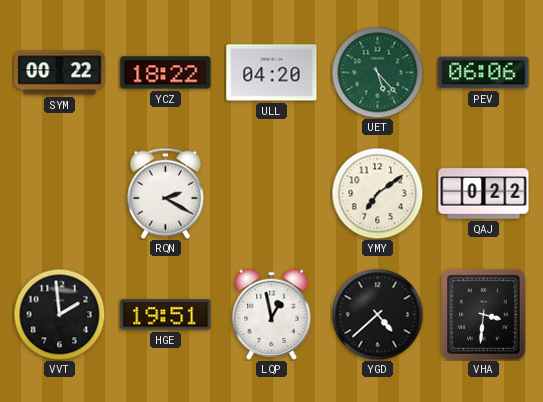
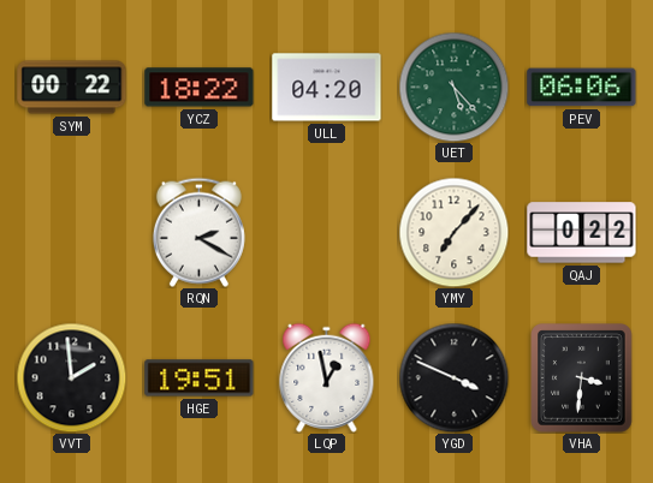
YMY: 7:09 -> 7:07 (453, 232)
YGD: 4:38 -> 3:49 (453, 377)
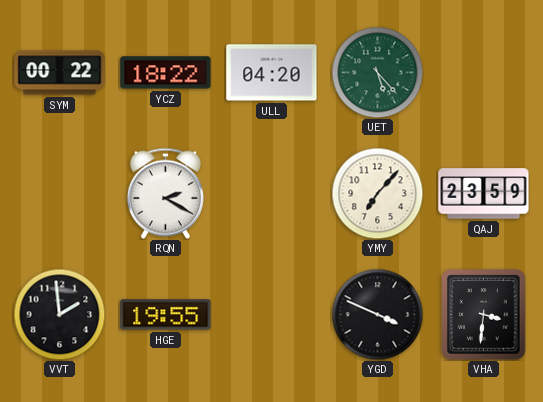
PEV: 06:06 -> none (582, 88)
QAJ: 0:22 -> 23:59 (484, 194)
HGE: 19:51 -> 19:55 (166, 315)
LQP: 12:58 -> none (327, 377)
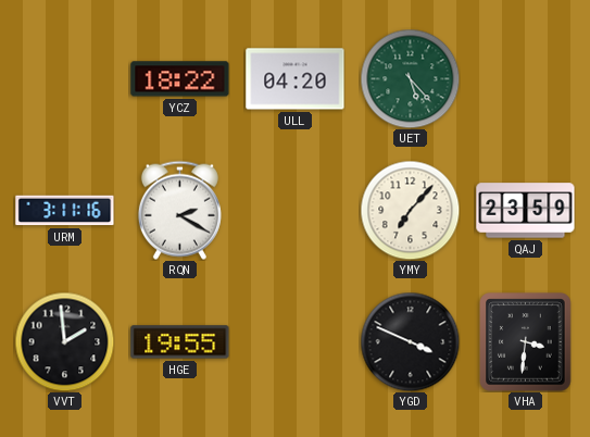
SYM: 00:22 -> none (60, 73)
URM: none -> 3:11 (65, 211)
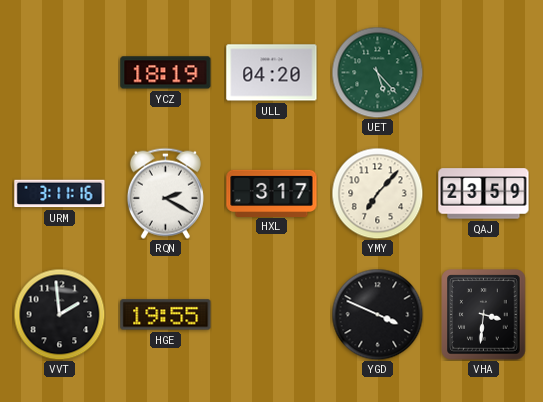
YCZ: 18:22 -> 18:19 (166, 73)
HXL: none -> 3:17 (272, 193)
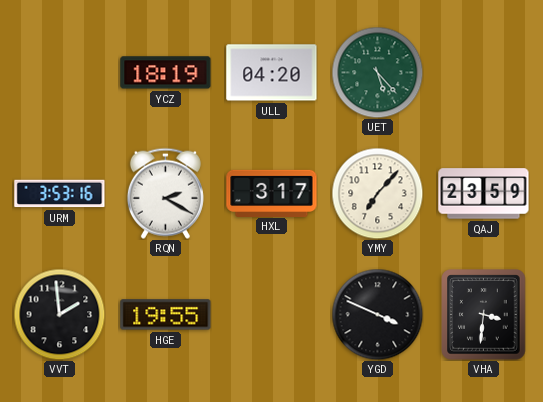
URM: 3:11 -> 3:53 (60, 194)
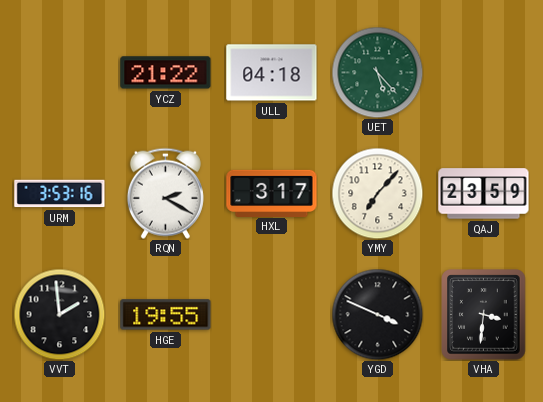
YCZ: 18:19 -> 21:22 (166, 73)
ULL: 04:20 -> 04:18 (272, 73)
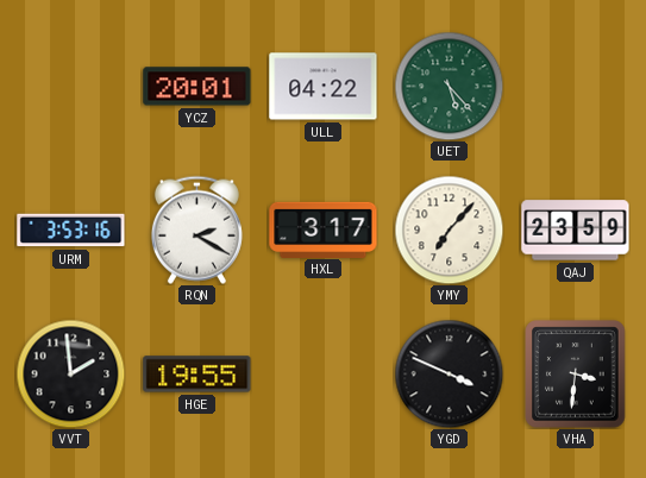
YCZ: 21:22 -> 20:01 (197, 87)
ULL: 04:18 -> 04:22 (324, 87)
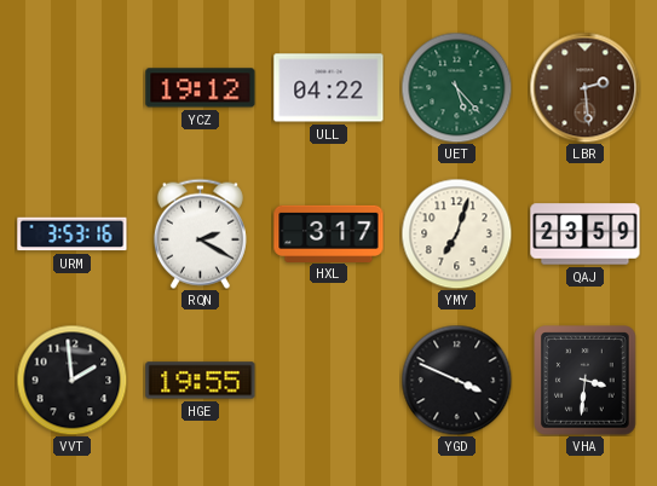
YCZ: 20:01 -> 19:12 (201, 88)
LBR: none -> 2:29 (584, 87)
YMY: 7:07 -> 7:03 (456, 233)
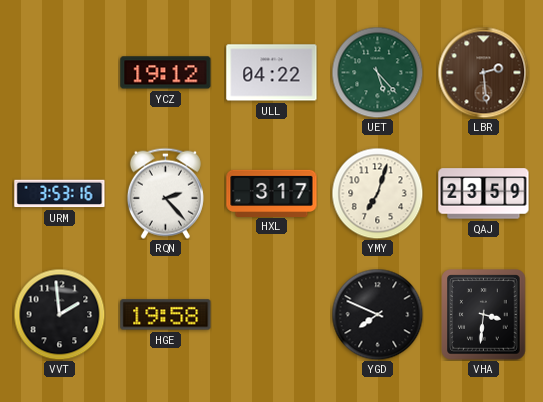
RQN: 2:20 -> 2:23 (165, 193)
HGE: 19:55 -> 19:58 (166, 315)
YGD: 3:49 -> 7:49 (377, 314)
